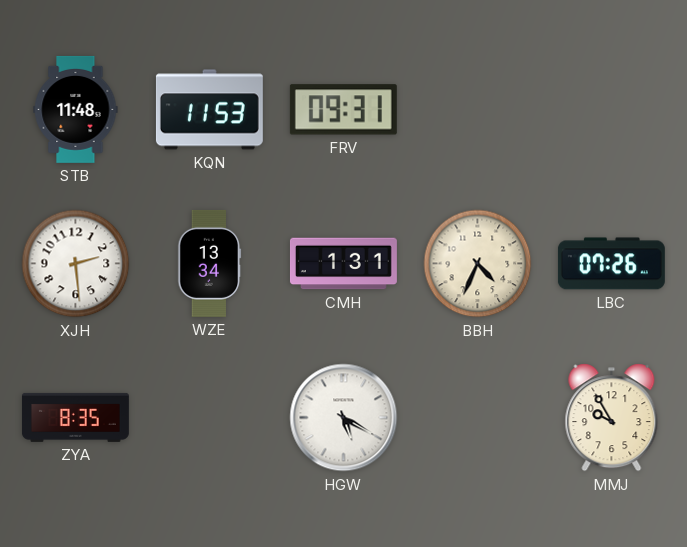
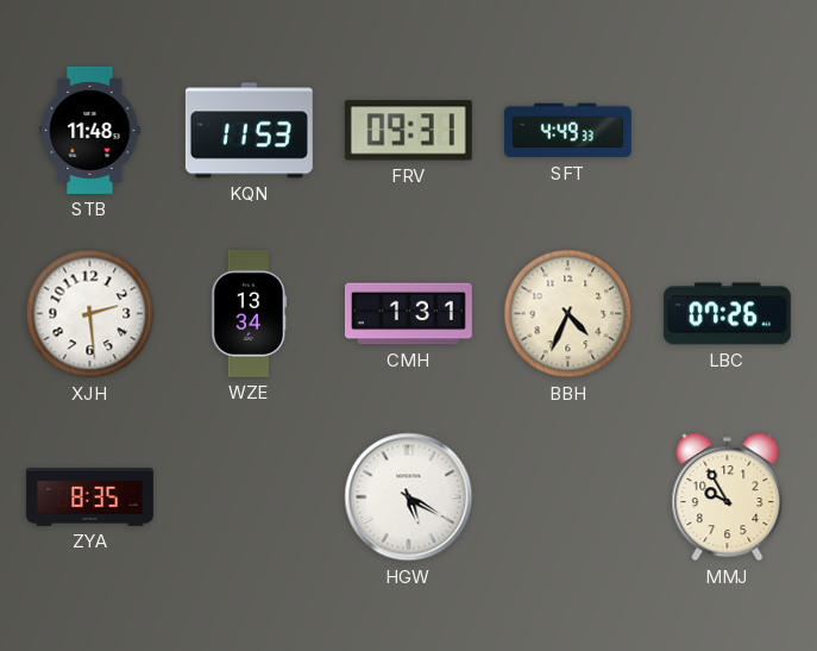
SFT: none -> 4:49 (567, 131)
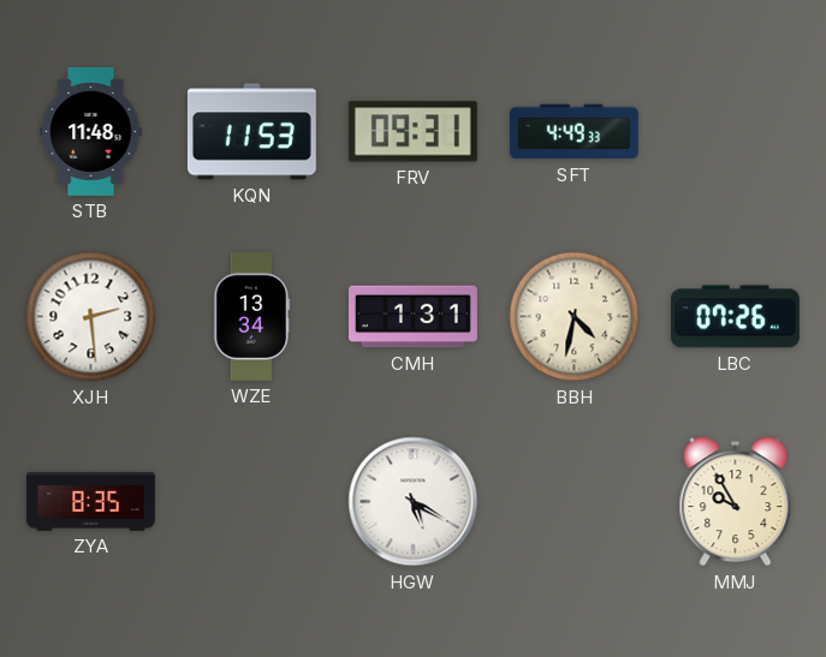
BBH: 4:34 -> 4:32 (575, 317)
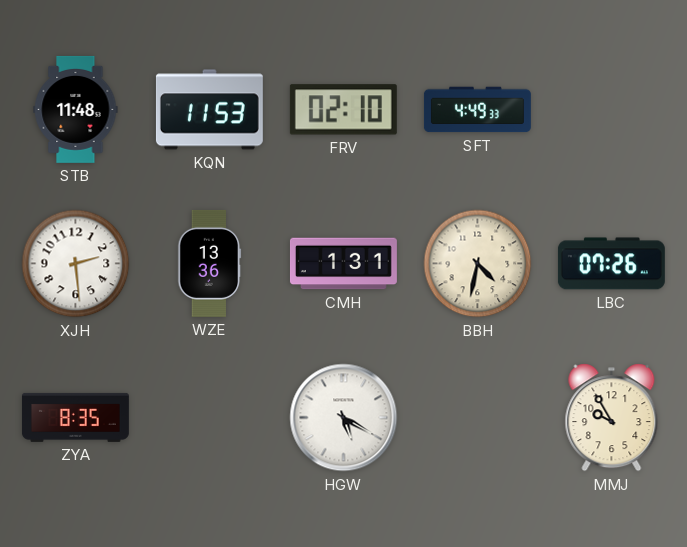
FRV: 09:31 -> 02:10 (343, 110)
WZE: 13:34 -> 13:36 (210, 263)
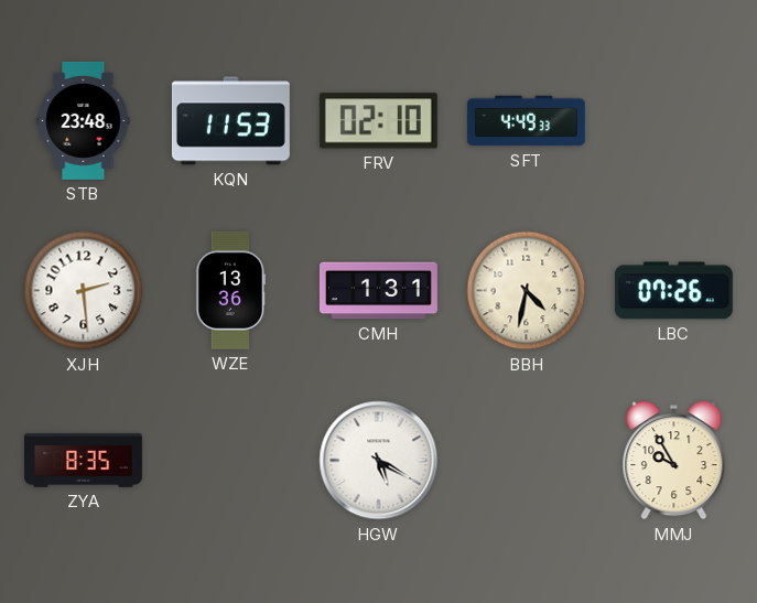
STB: 11:48 -> 23:48 (84, 120)
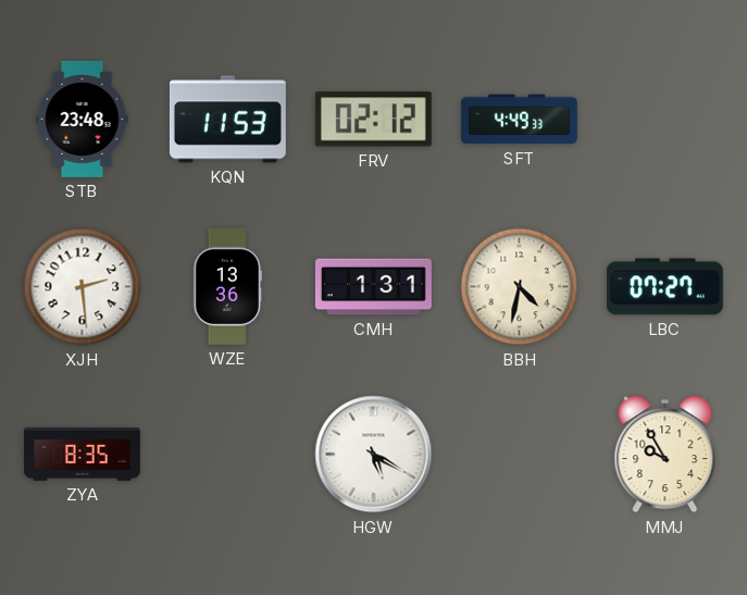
FRV: 02:10 -> 02:12 (373, 120)
LBC: 07:26 -> 07:27 (664, 287)
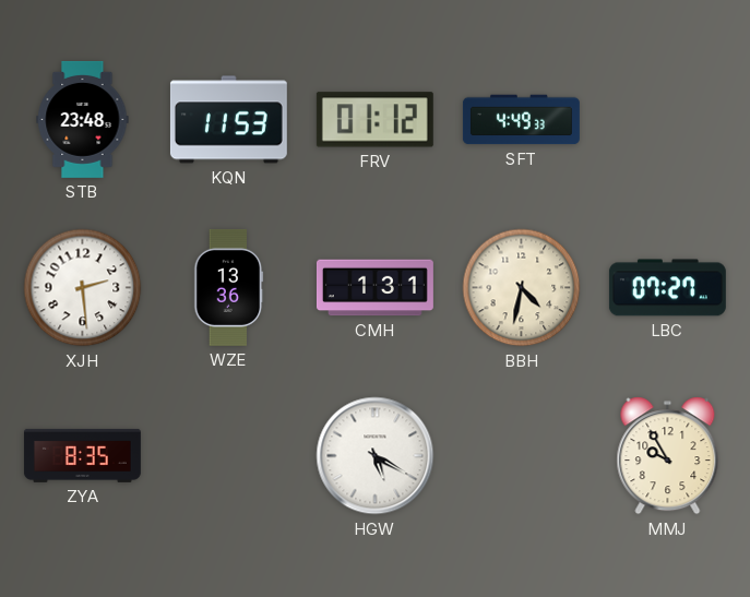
FRV: 02:12 -> 01:12 (374, 120)
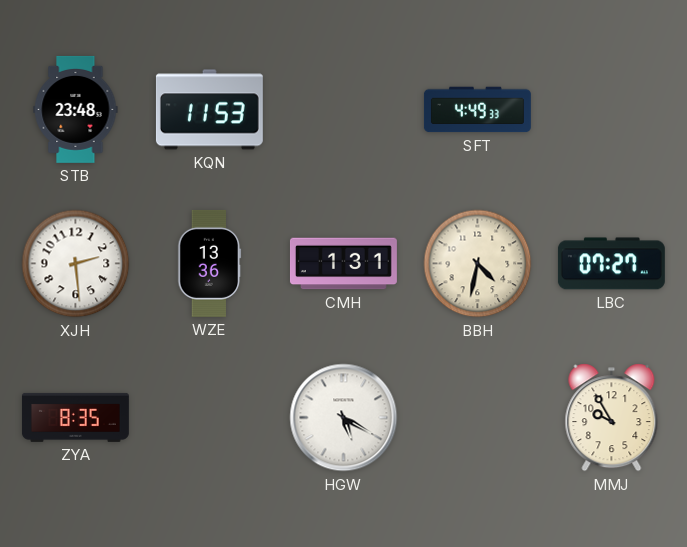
FRV: 01:12 -> none (374, 120)
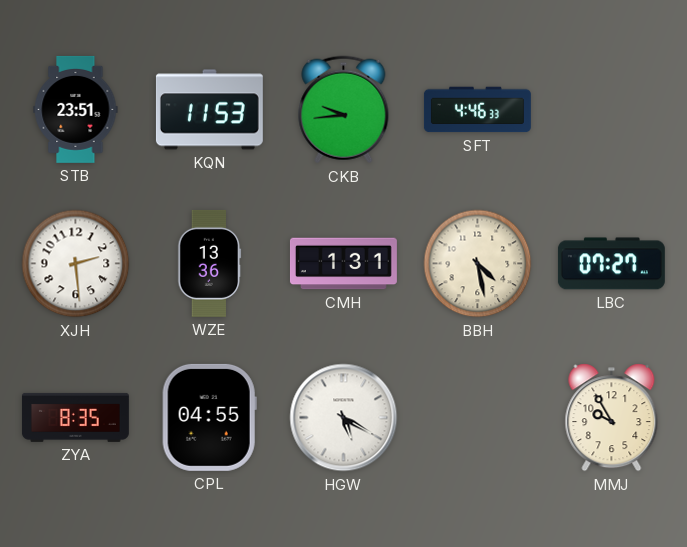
STB: 23:48 -> 23:51 (76, 109)
CKB: none -> 9:44 (344, 110)
SFT: 4:49 -> 4:46 (477, 110)
BBH: 4:32 -> 4:28 (478, 264)
CPL: none -> 04:55 (209, 417)
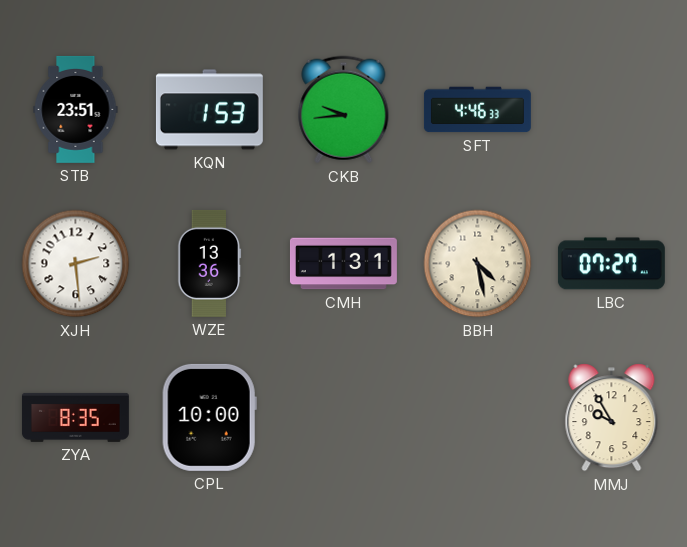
KQN: 11:53 -> 1:53 (209, 110)
CPL: 04:55 -> 10:00 (209, 417)
HGW: 5:20 -> none (344, 418)
